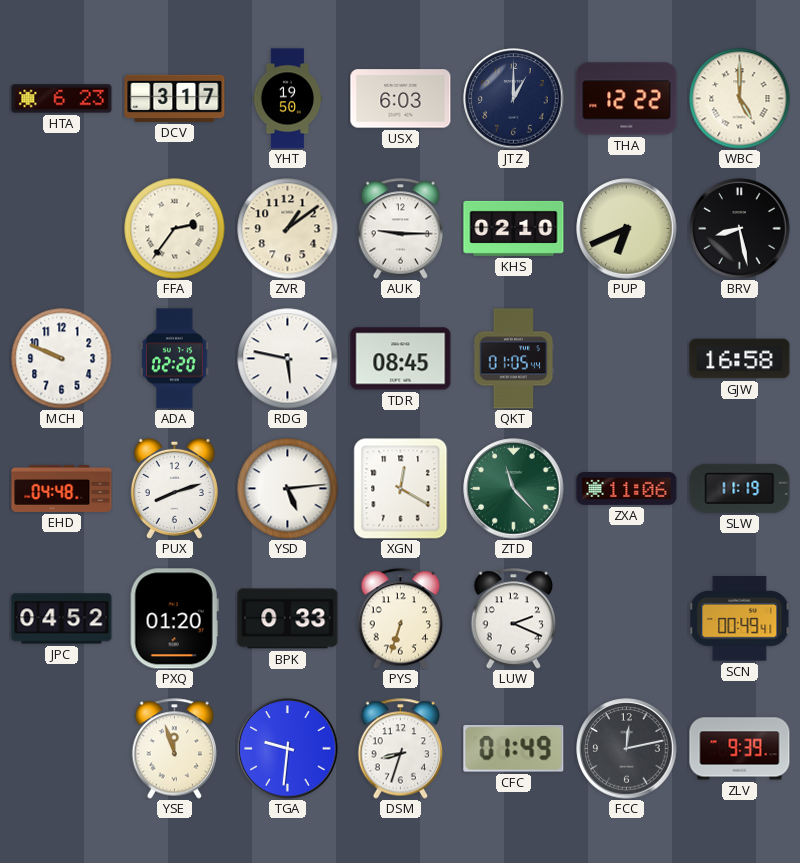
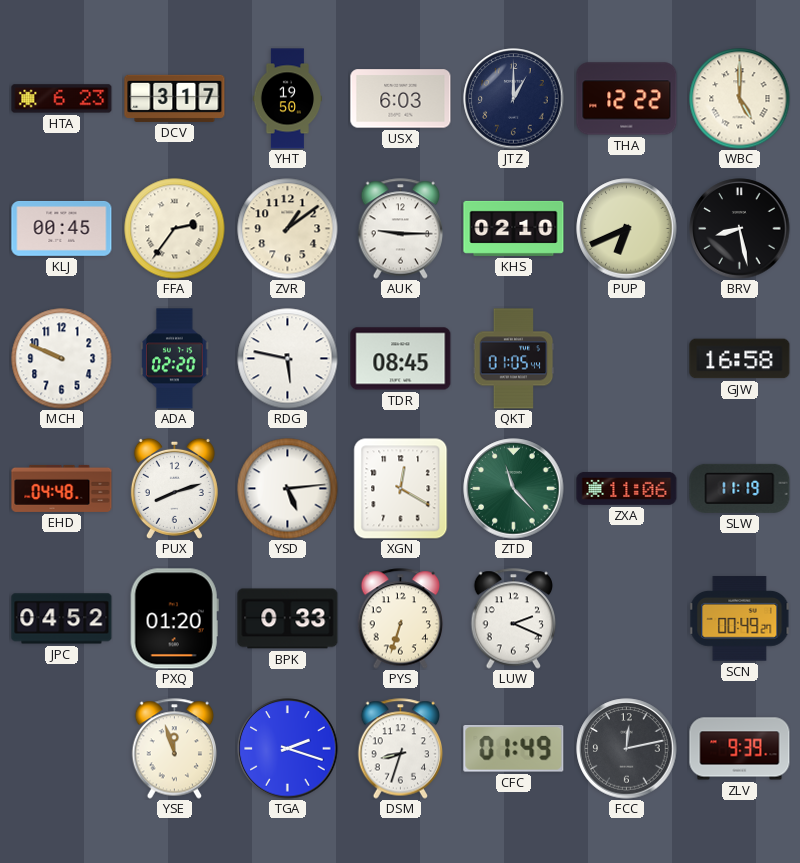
KLJ: none -> 00:45 (62, 228)
SCN: 00:49:41 -> 00:49:27 (740, 619)
TGA: 9:31 -> 2:18 (288, 749)
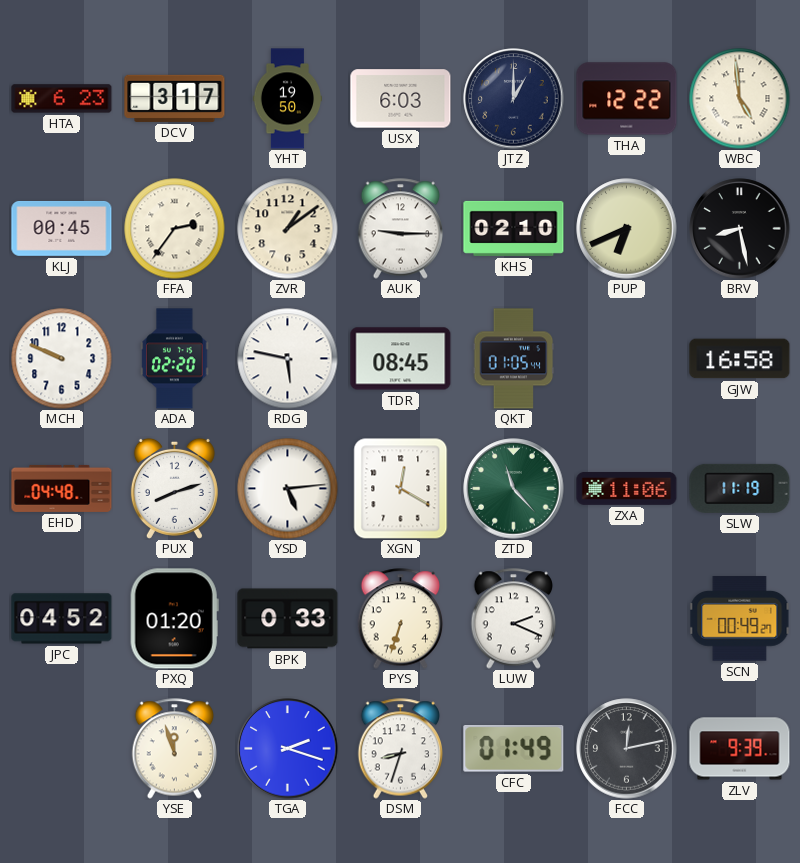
WBC: 5:00 -> 4:59 (740, 99)
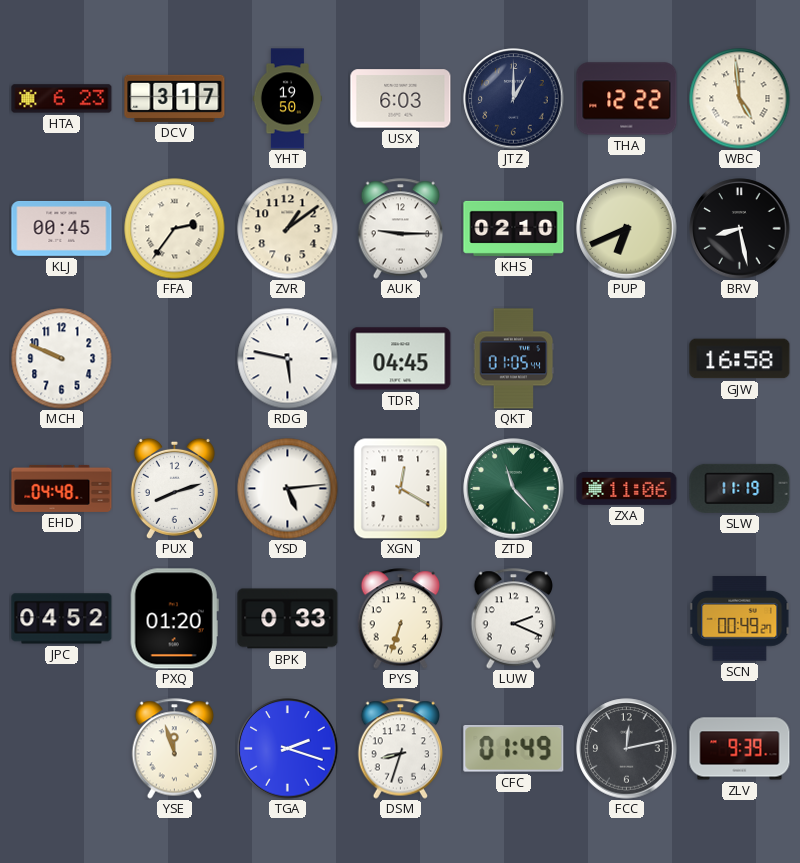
ADA: 02:20 -> none (175, 359)
TDR: 08:45 -> 04:45 (401, 359)
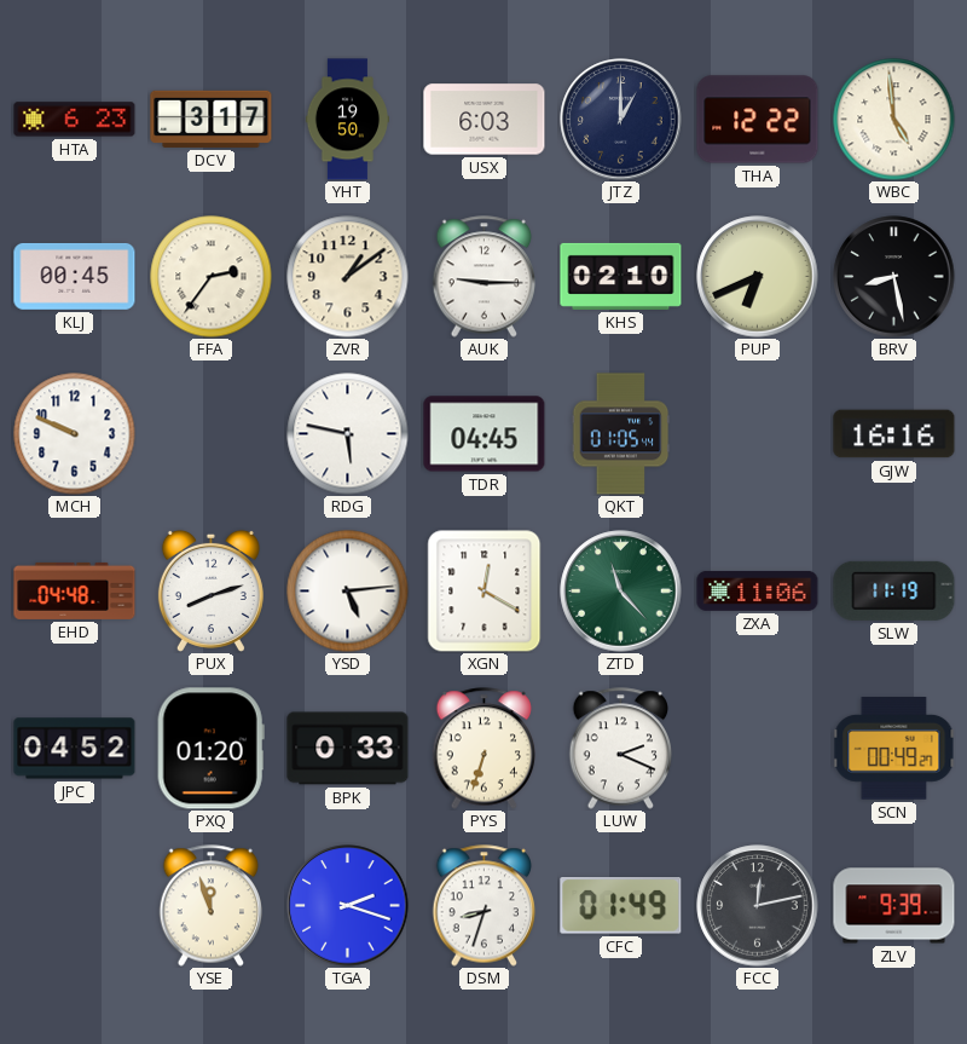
GJW: 16:58 -> 16:16 (894, 434)
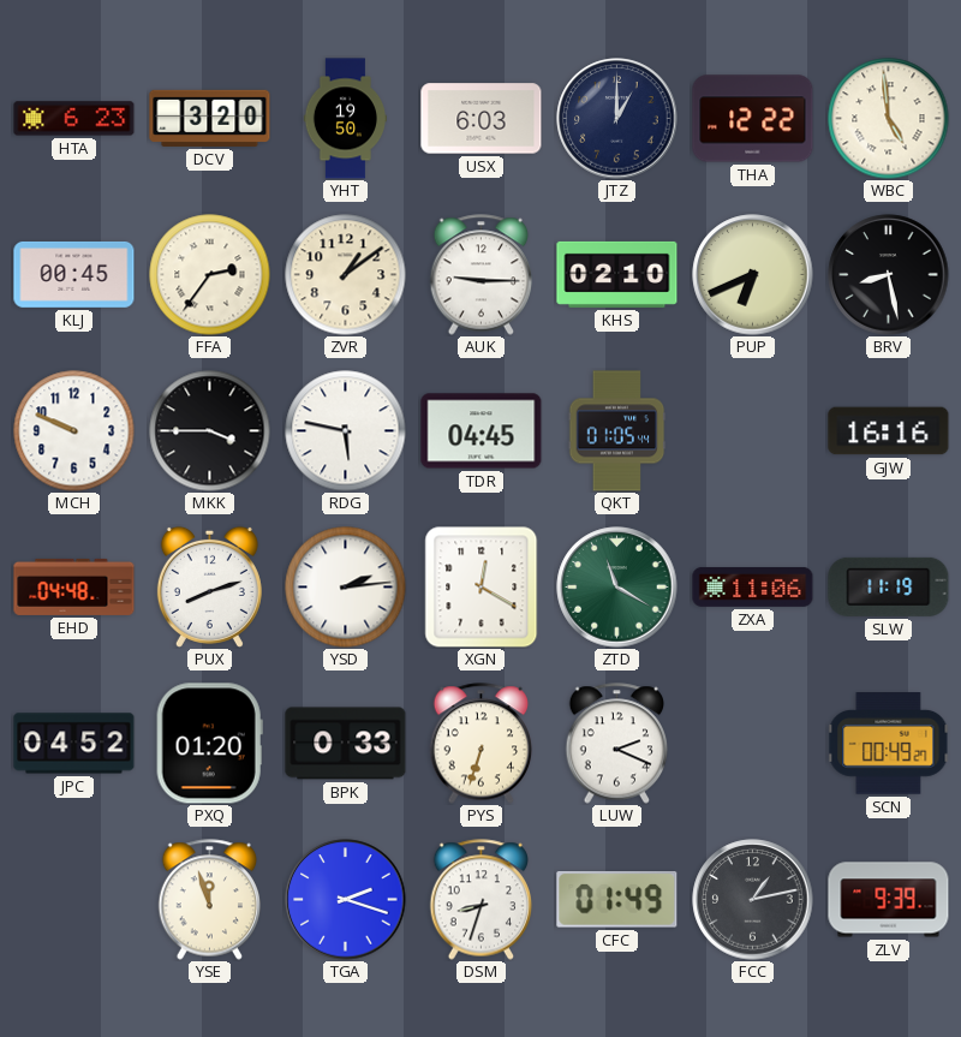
DCV: 3:17 -> 3:20 (210, 118)
MKK: none -> 3:45 (210, 431)
YSD: 5:14 -> 2:14 (346, 588)
ZTD: 11:23 -> 11:20 (617, 588)
FCC: 12:13 -> 1:13 (753, 900)
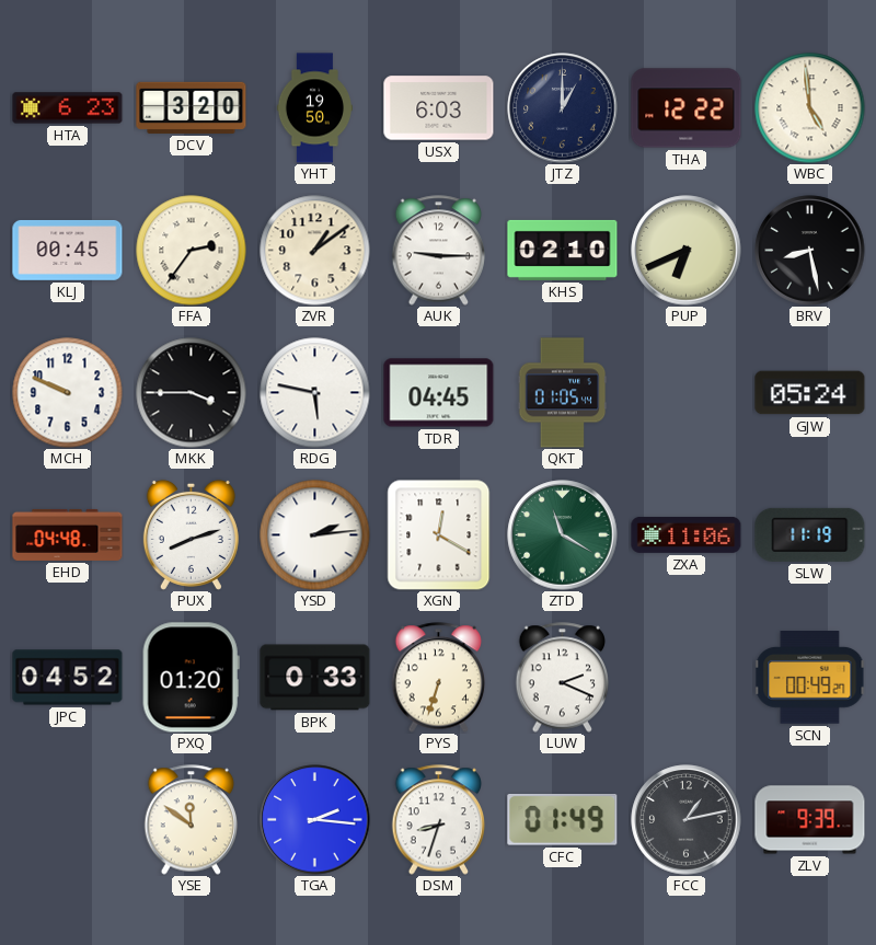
GJW: 16:16 -> 05:24 (810, 393)
YSE: 11:57 -> 11:51 (192, 820)
TGA: 2:18 -> 2:16 (315, 820)
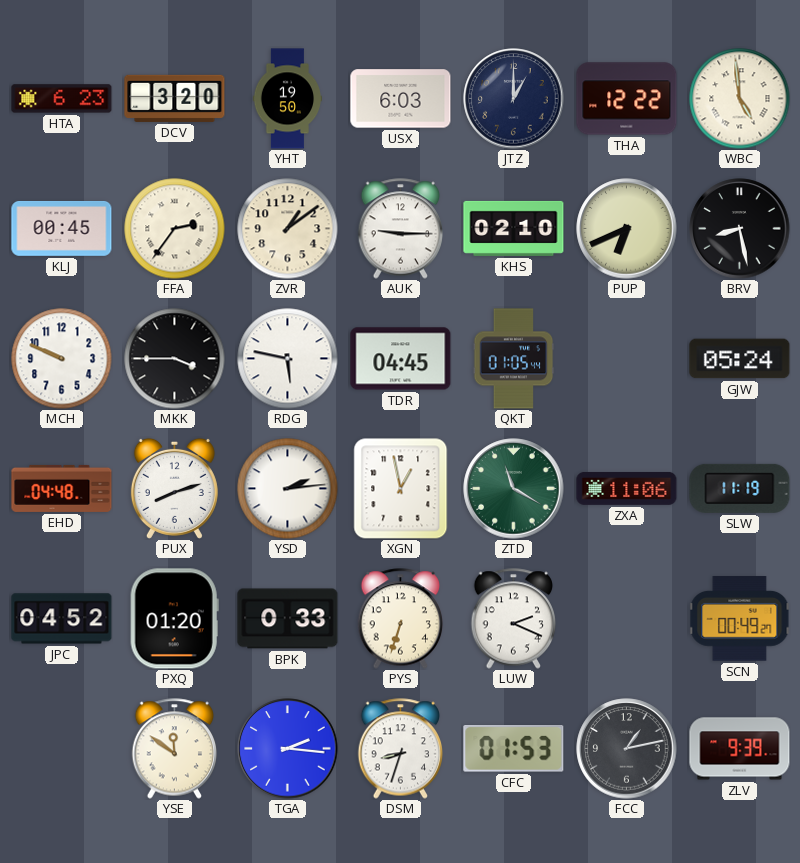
XGN: 12:20 -> 12:58 (401, 488)
CFC: 01:49 -> 01:53 (514, 749)
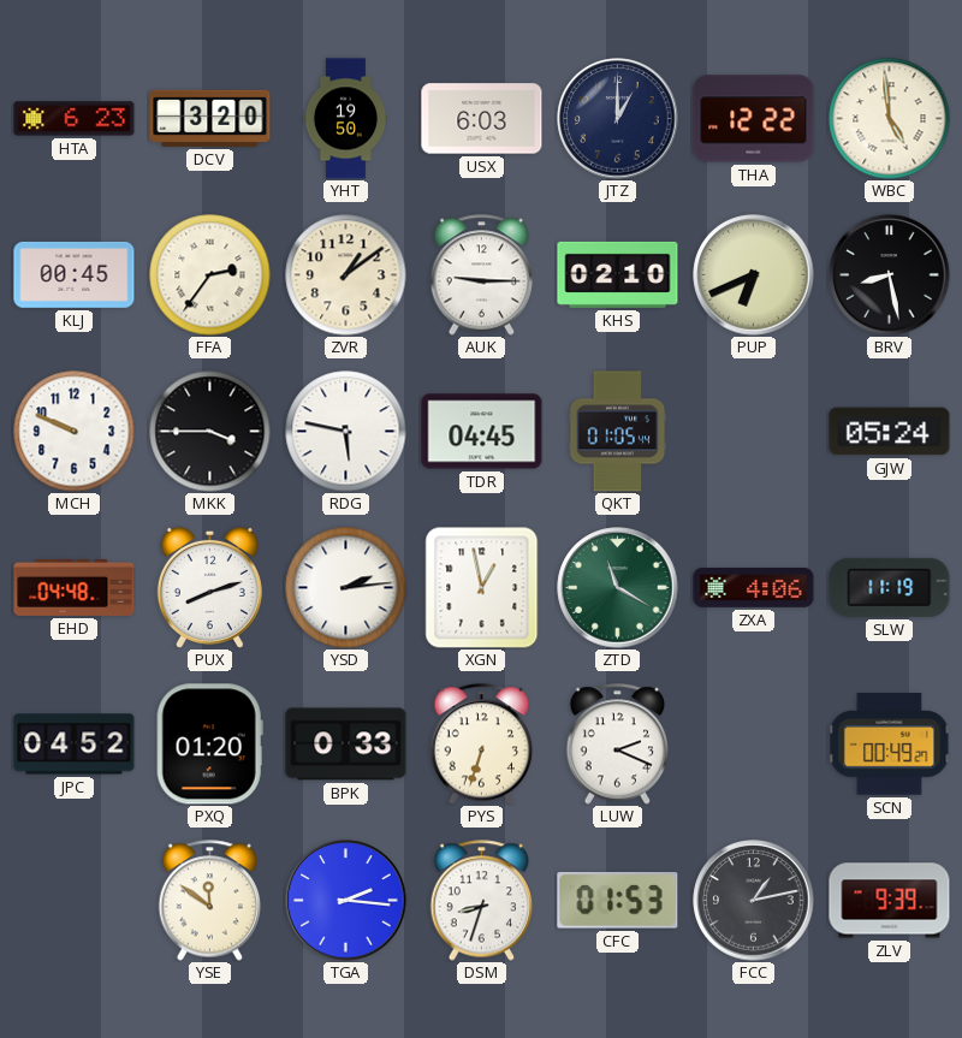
ZXA: 11:06 -> 4:06 (754, 587)
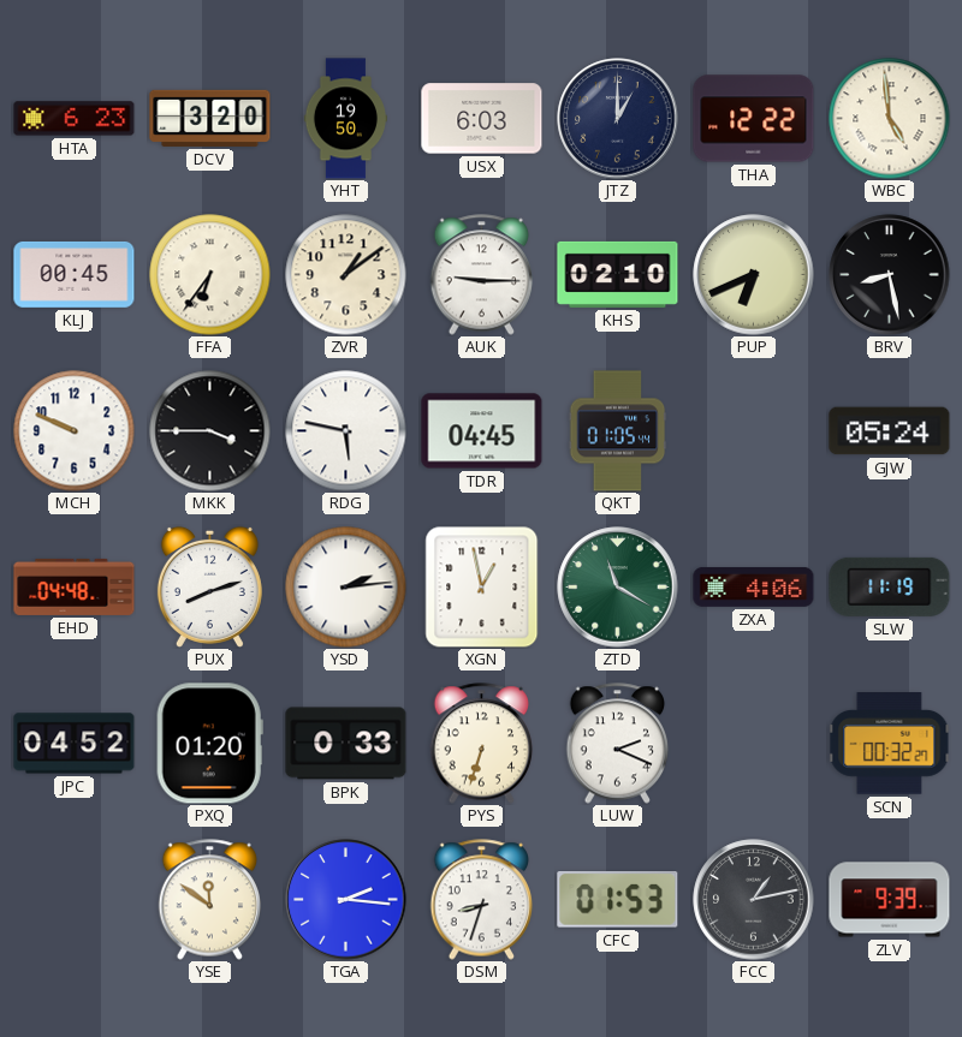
FFA: 2:36 -> 6:36 (210, 275)
SCN: 00:49 -> 00:32 (890, 744)
